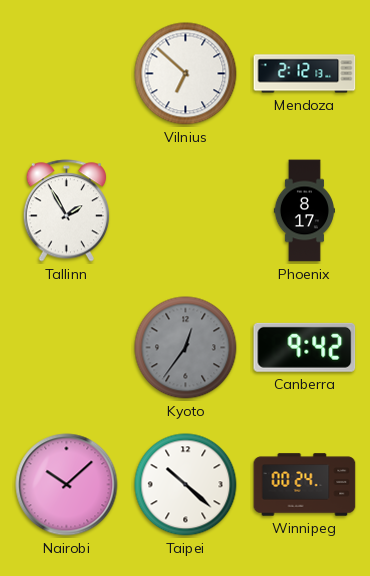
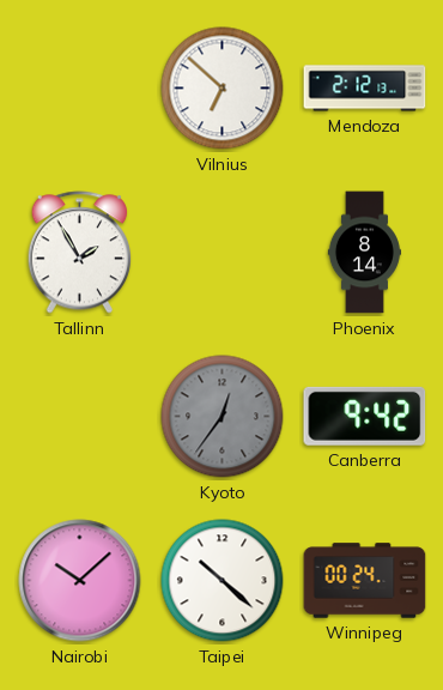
Phoenix: 8:17 -> 8:14 (364, 253)
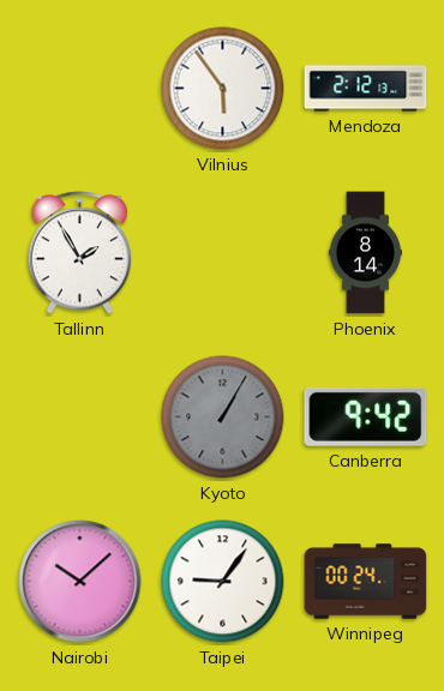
Vilnius: 6:52 -> 5:54 (223, 89)
Kyoto: 12:36 -> 1:05 (223, 417)
Taipei: 10:22 -> 9:06 (223, 582)
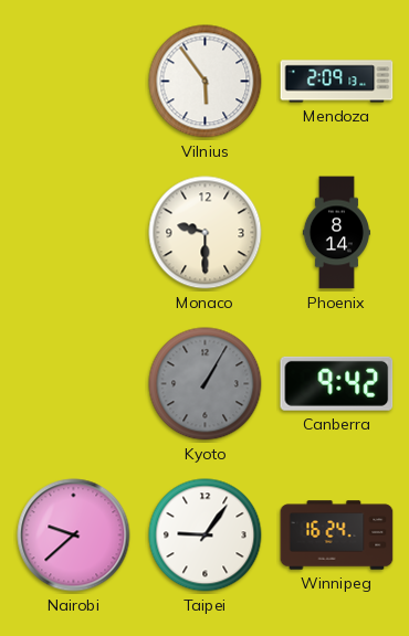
Mendoza: 2:12 -> 2:09 (337, 82)
Tallinn: 1:55 -> none (79, 253)
Monaco: none -> 9:30 (206, 233)
Nairobi: 10:08 -> 9:38 (74, 536)
Winnipeg: 00:24 -> 16:24 (337, 536)
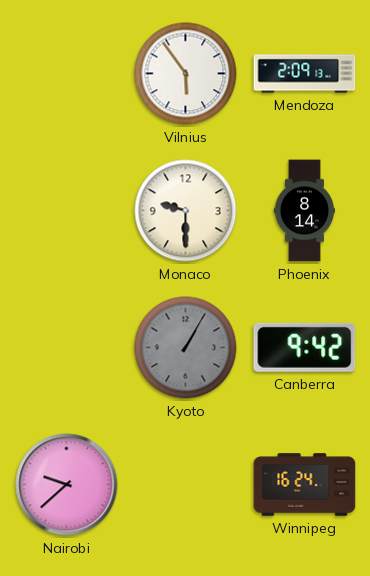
Taipei: 9:06 -> none (206, 536)
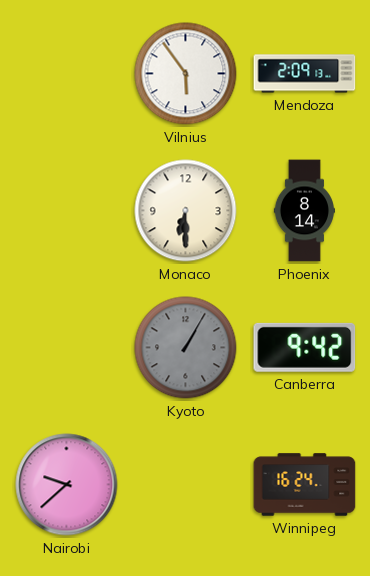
Monaco: 9:30 -> 6:30 (186, 211)
